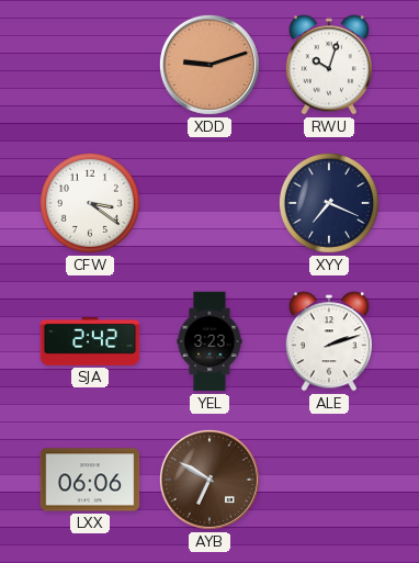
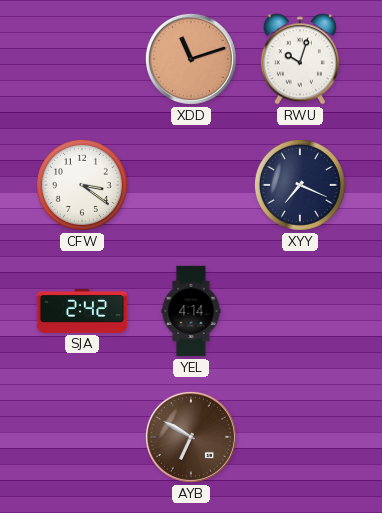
XDD: 9:12 -> 11:12 (191, 59)
YEL: 3:23 -> 4:14 (191, 311)
ALE: 2:12 -> none (329, 341)
LXX: 06:06 -> none (90, 480)
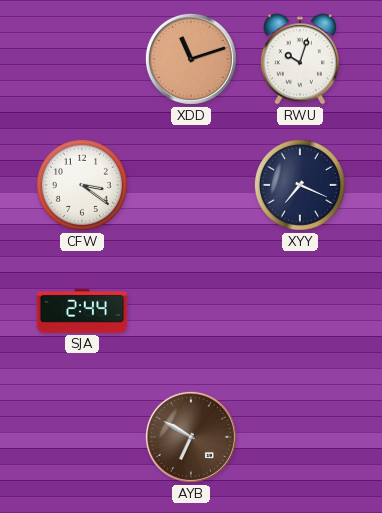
SJA: 2:42 -> 2:44 (82, 311)
YEL: 4:14 -> none (191, 311)
